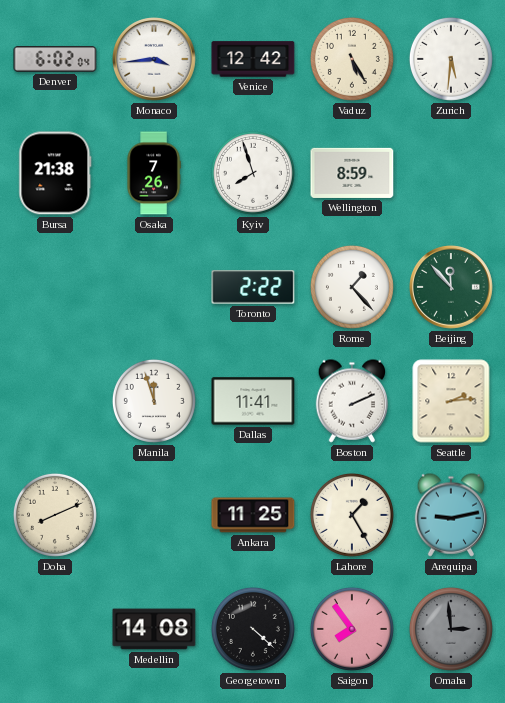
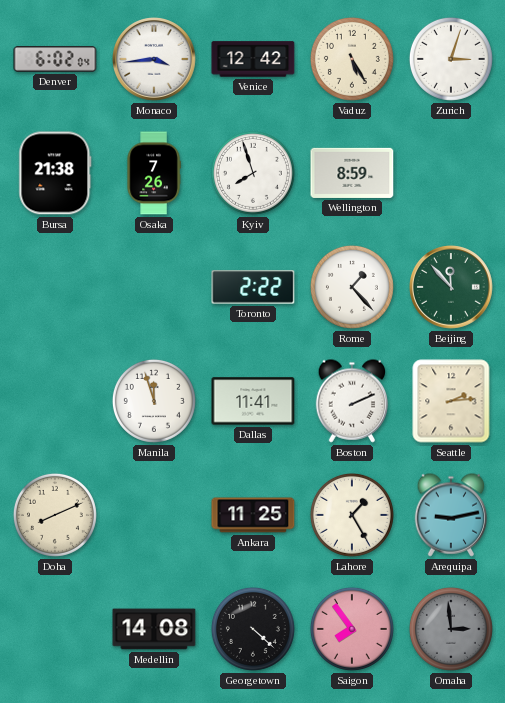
Zurich: 5:31 -> 3:03 (451, 59)
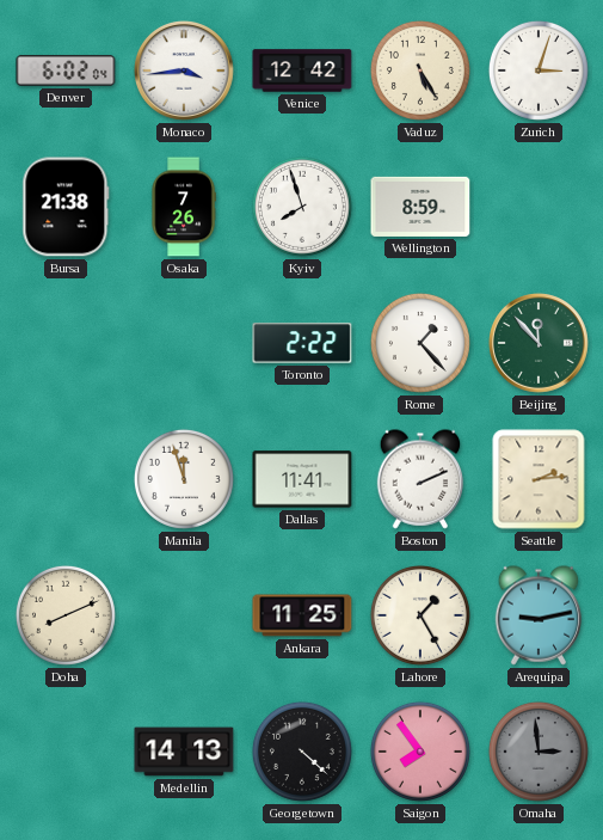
Medellin: 14:08 -> 14:13 (184, 752)
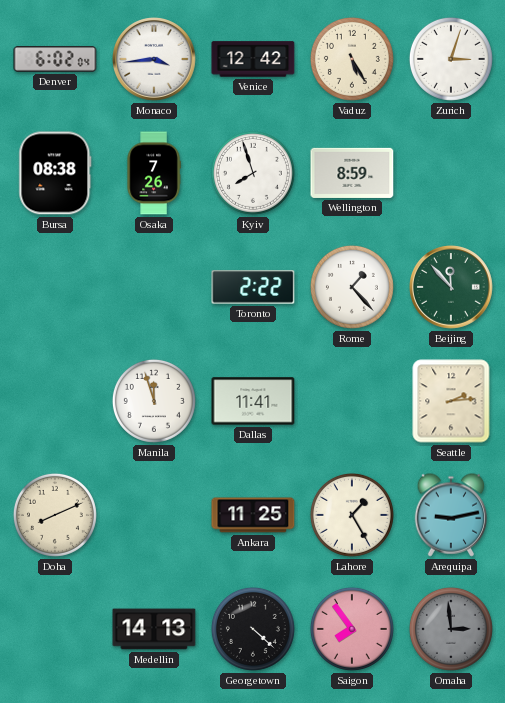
Bursa: 21:38 -> 08:38 (55, 173)
Boston: 2:11 -> none (420, 479)
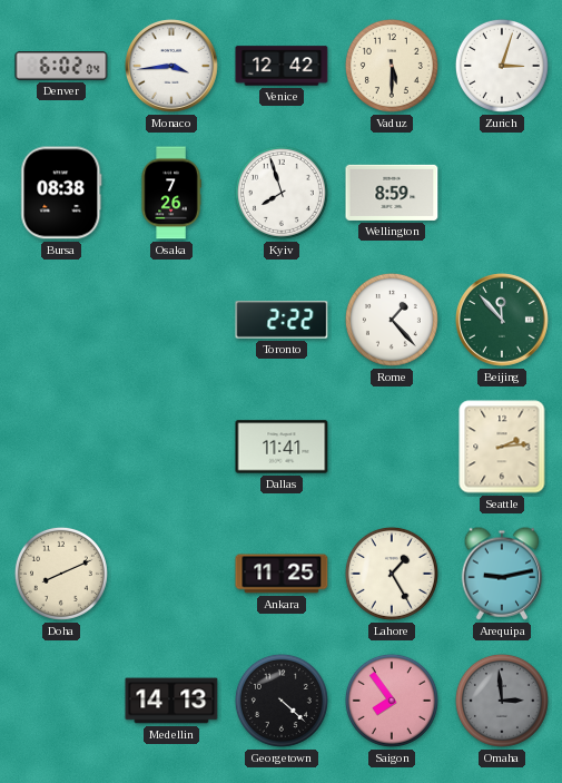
Vaduz: 5:25 -> 5:30 (392, 66)
Manila: 11:57 -> none (154, 401)
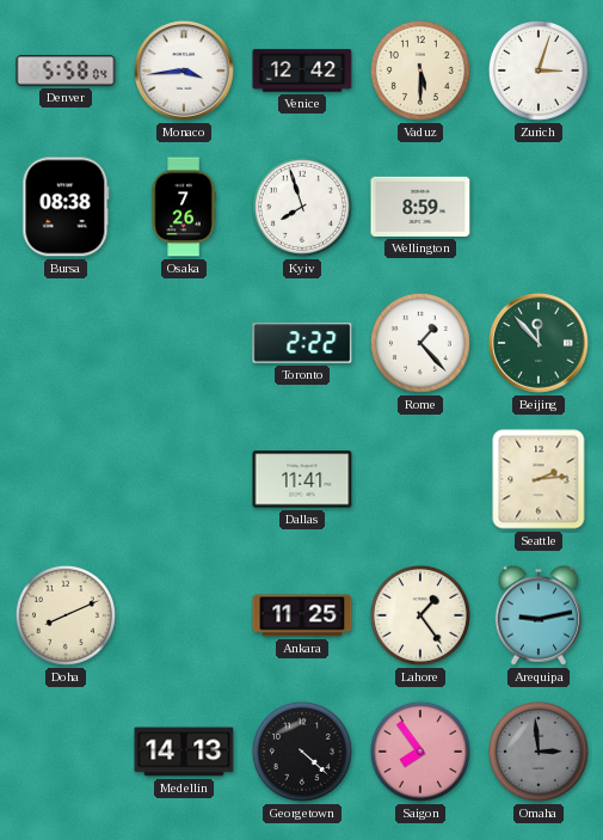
Denver: 6:02 -> 5:58 (66, 70)
Lahore: 1:25 -> 1:24 (420, 615)
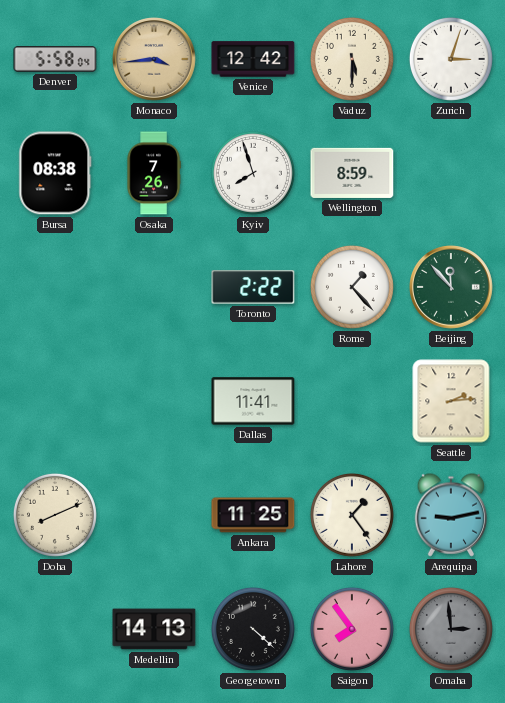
Monaco dial: white -> champagne (155, 60)
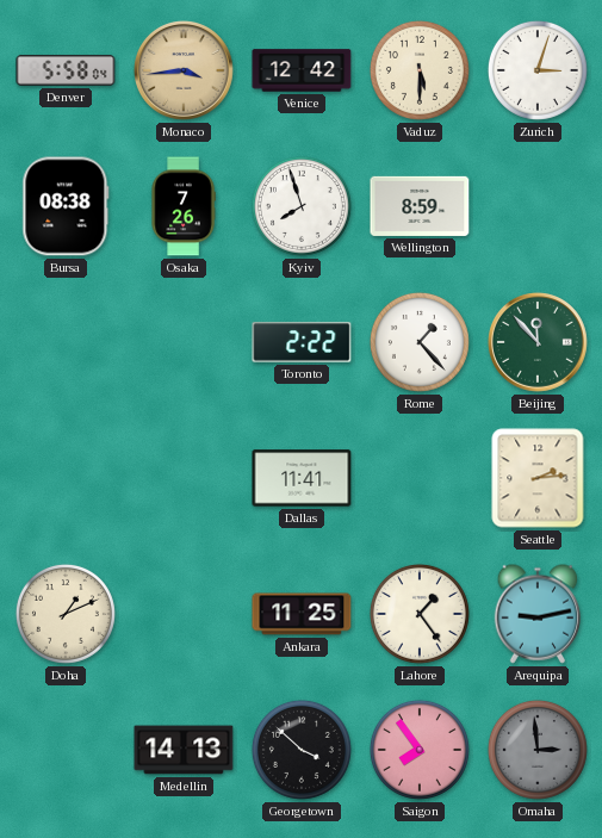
Doha: 8:11 -> 1:11 (66, 614)
Georgetown: 4:22 -> 3:52 (302, 750)
